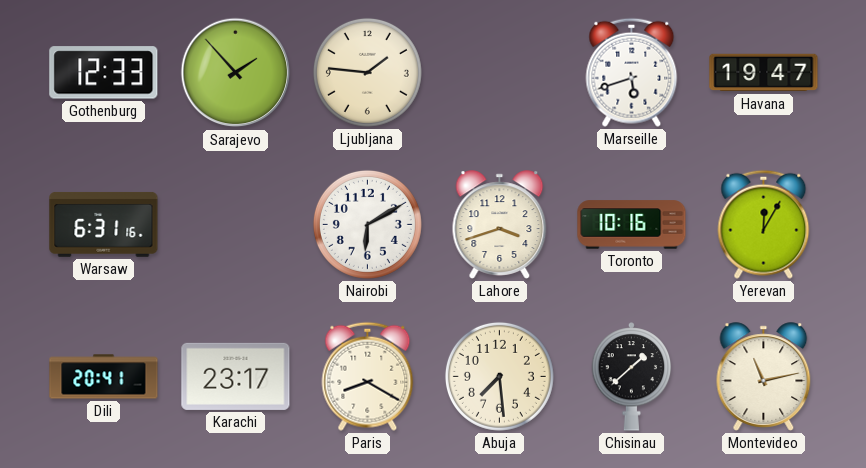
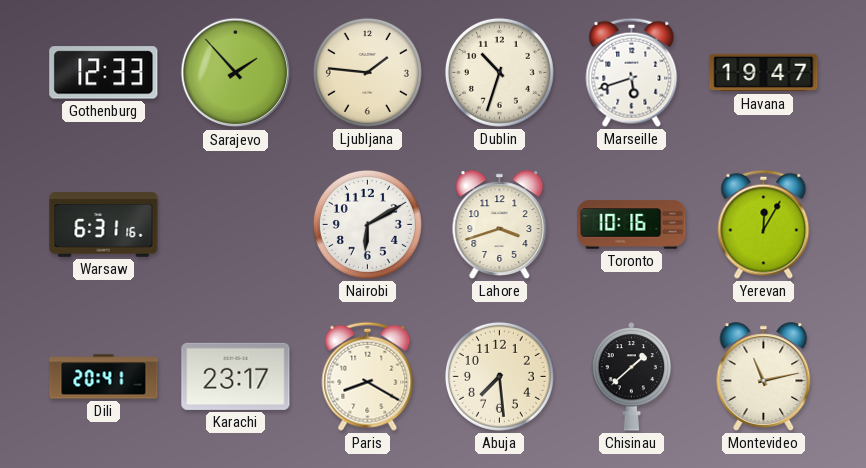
Dublin: none -> 10:33 (499, 72)
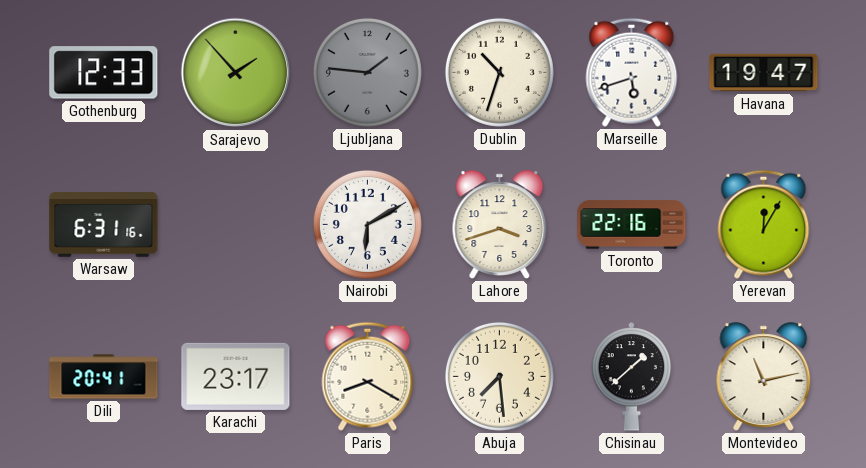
Ljubljana dial: cream -> grey (367, 72)
Toronto: 10:16 -> 22:16 (632, 225)
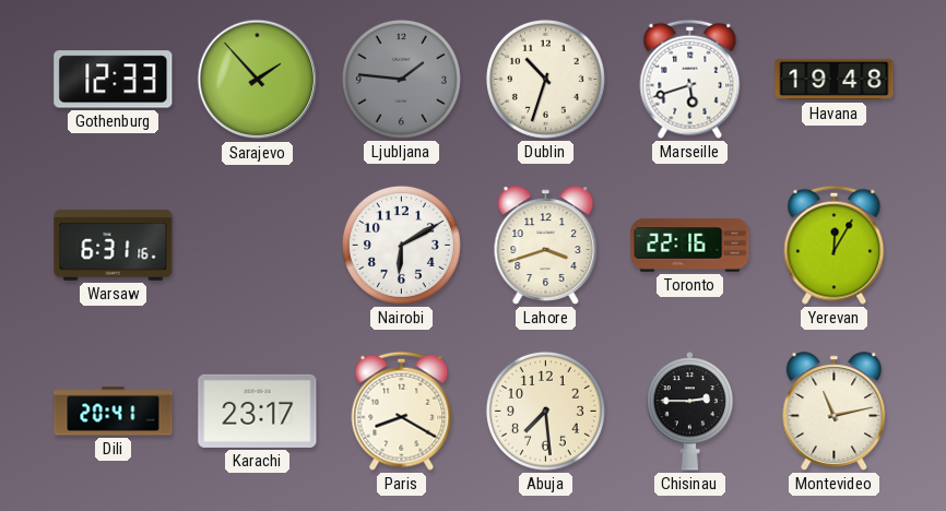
Havana: 19:47 -> 19:48 (835, 80)
Chisinau: 1:38 -> 2:45 (690, 412)
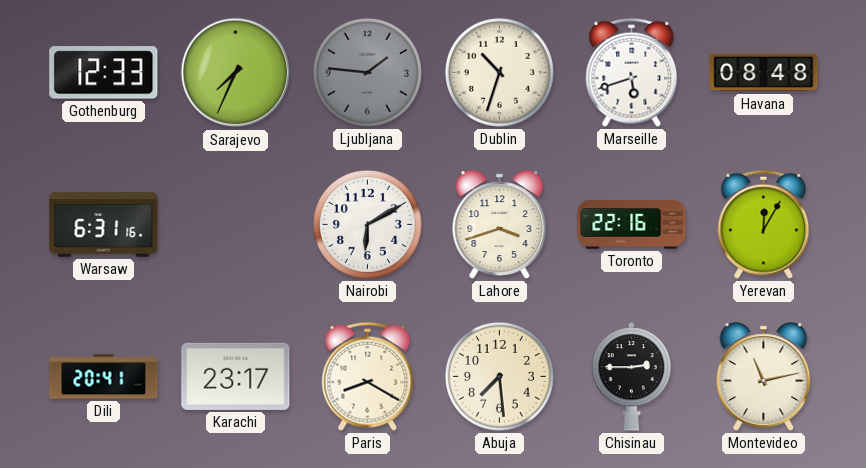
Sarajevo: 1:53 -> 7:34 (236, 73)
Havana: 19:48 -> 08:48 (764, 73)
